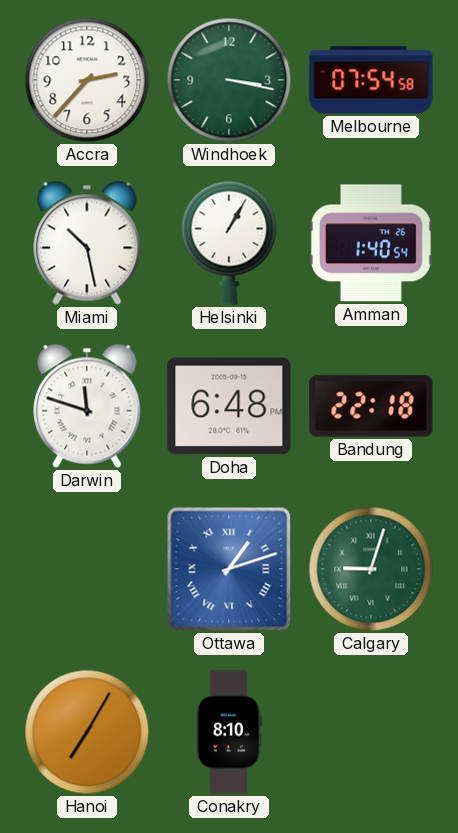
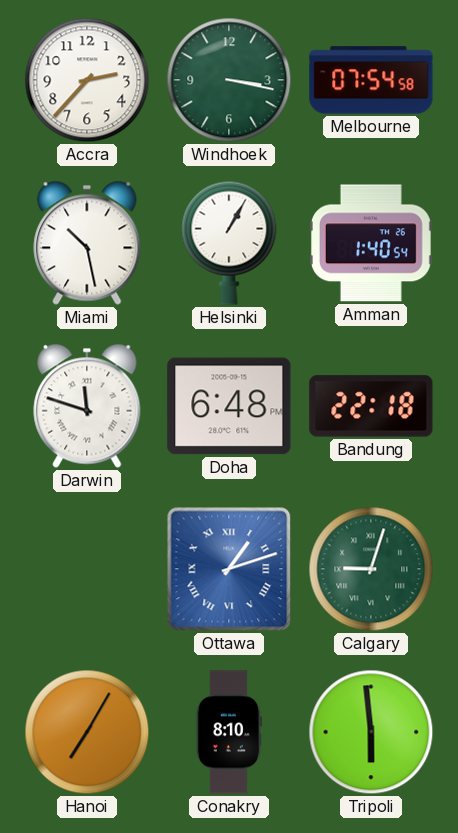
Tripoli: none -> 5:59 (371, 732)
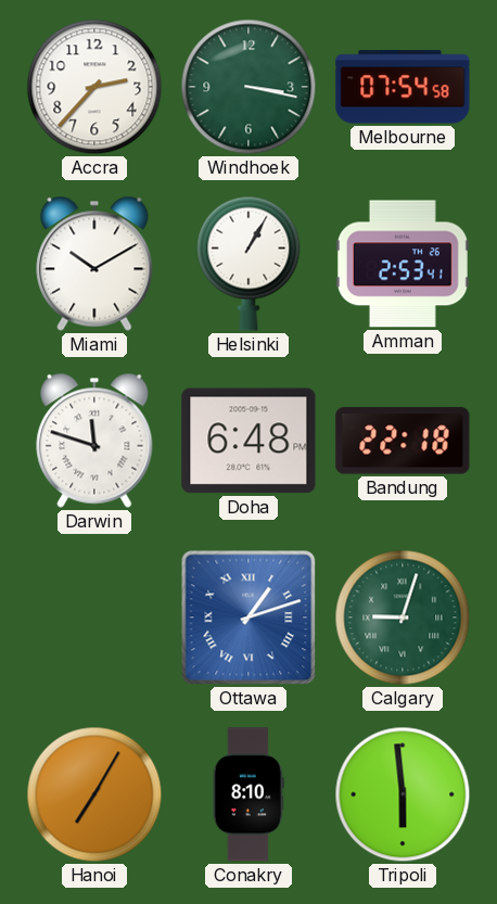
Miami: 10:28 -> 10:10 (94, 264)
Amman: 1:40 -> 2:53 (403, 264)
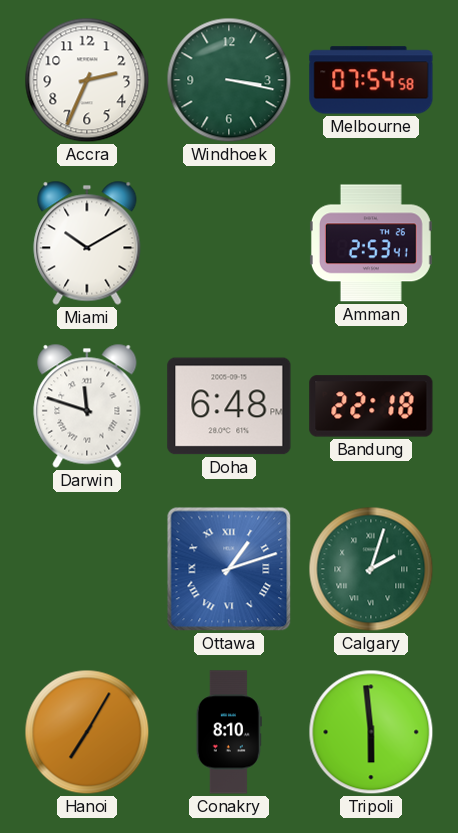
Accra: 2:37 -> 2:34 (87, 80)
Helsinki: 1:05 -> none (248, 264)
Calgary: 9:03 -> 2:03 (371, 569)
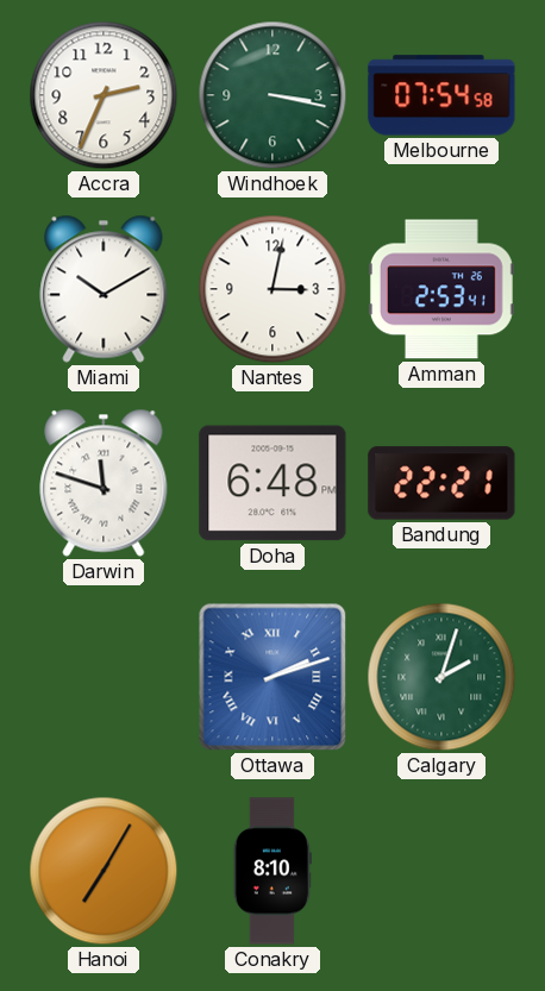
Nantes: none -> 3:02 (272, 289)
Bandung: 22:18 -> 22:21 (441, 483)
Ottawa: 1:12 -> 2:12 (272, 677)
Tripoli: 5:59 -> none (371, 732)
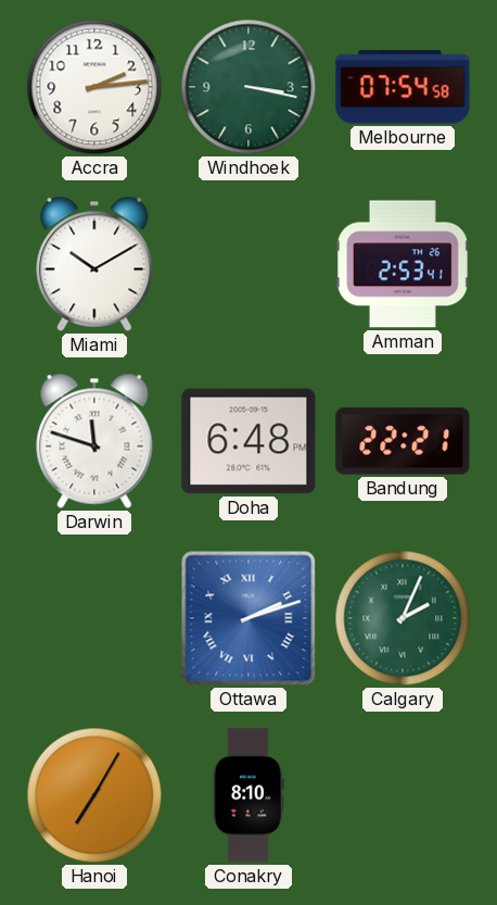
Accra: 2:34 -> 2:14 (94, 87)
Nantes: 3:02 -> none (272, 289)
Calgary: 2:03 -> 2:04 (403, 618)
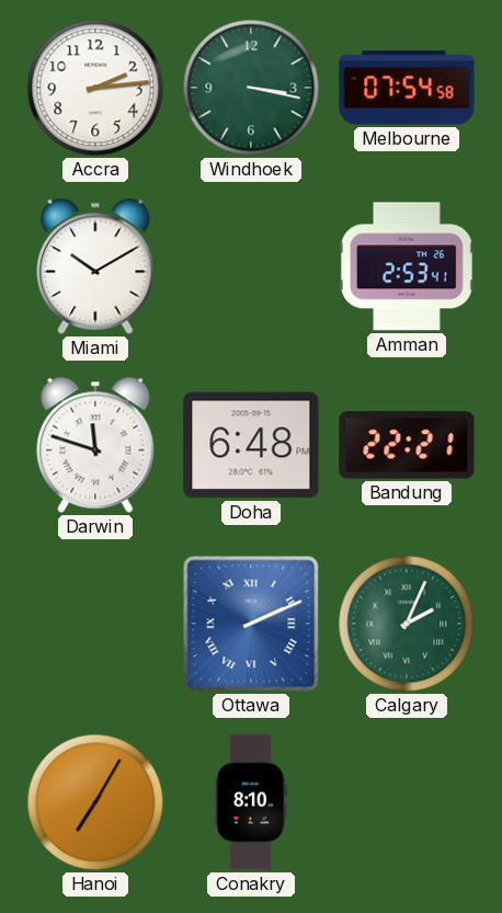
Ottawa: 2:12 -> 2:11 (251, 624)
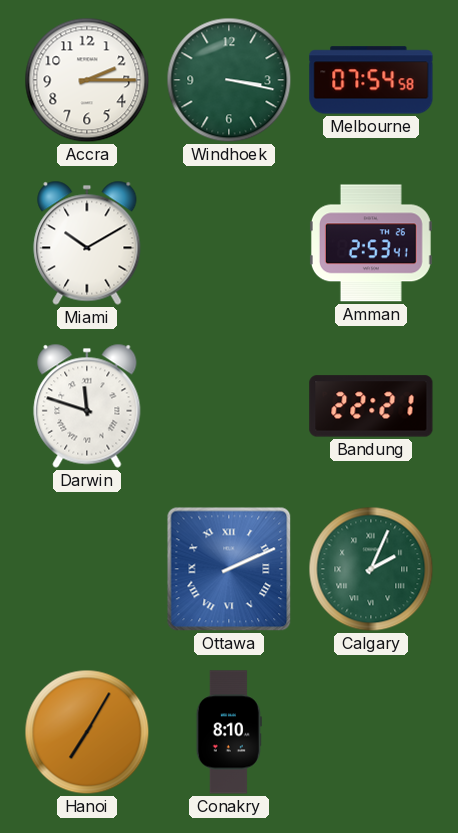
Accra: 2:14 -> 2:15 (87, 80)
Doha: 6:48 -> none (251, 445)
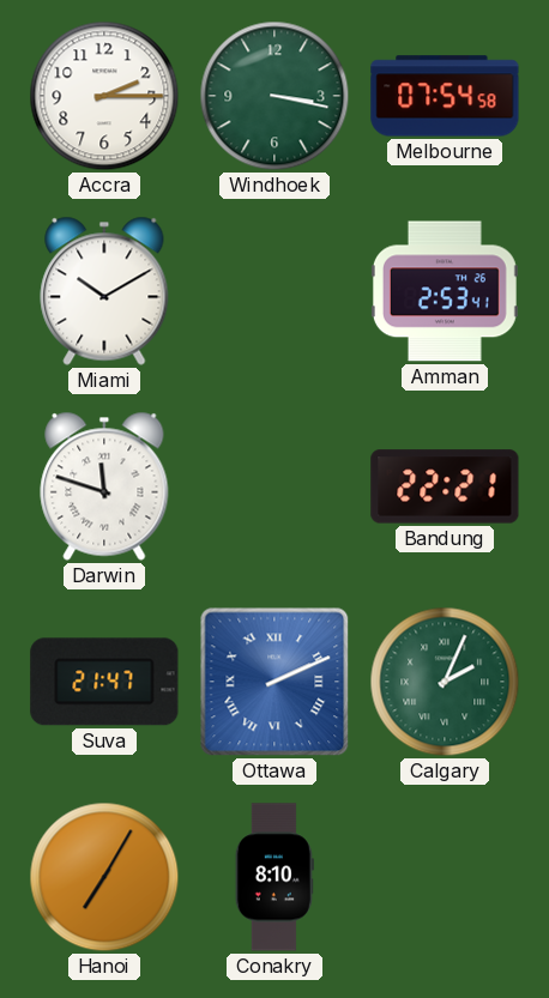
Suva: none -> 21:47 (104, 682)
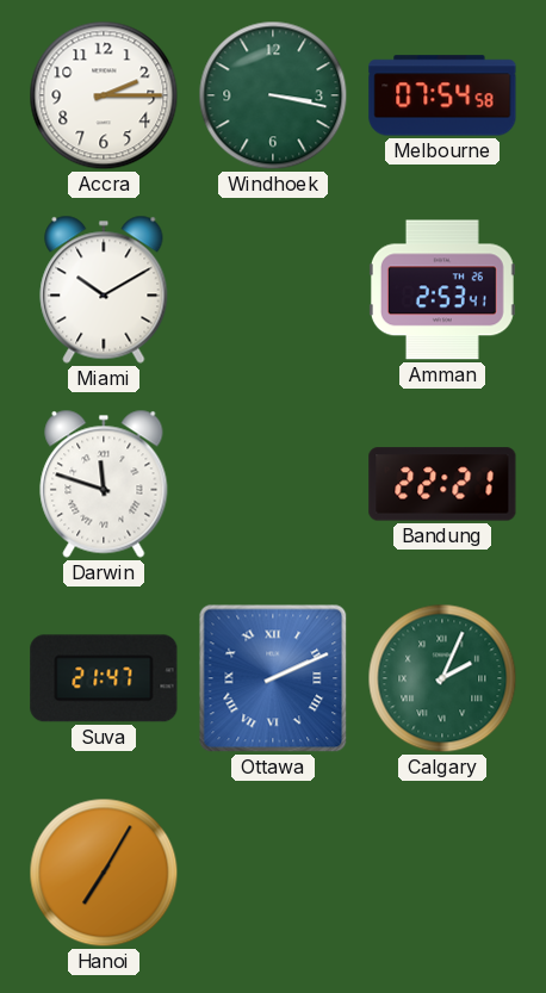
Conakry: 8:10 -> none (274, 877)
